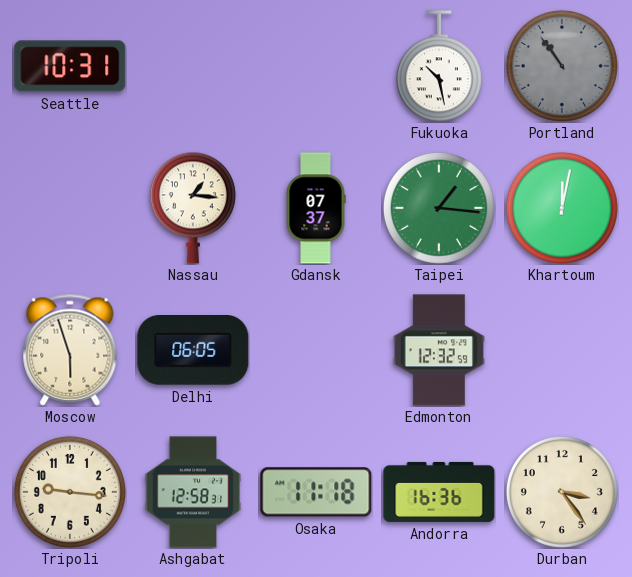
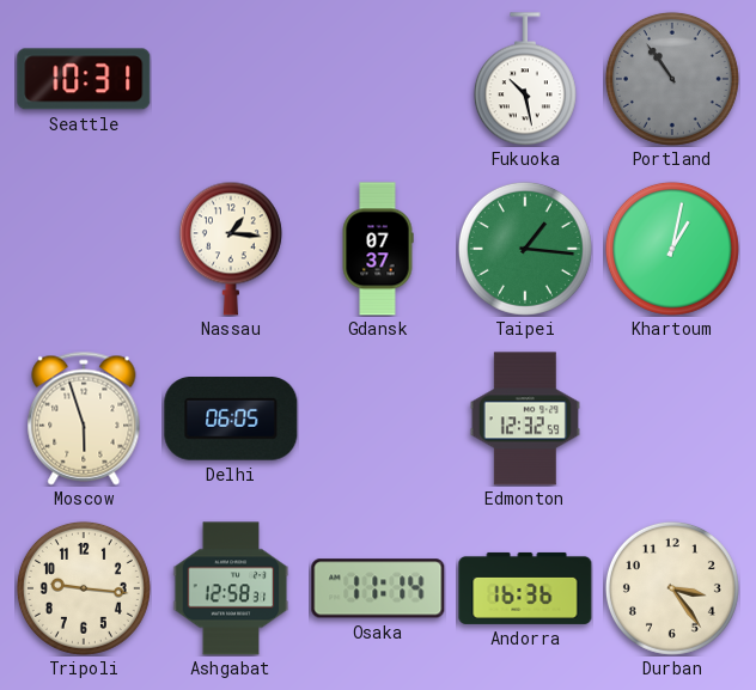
Khartoum: 12:02 -> 1:02 (672, 249)
Osaka: 11:18 -> 11:14 (378, 588)
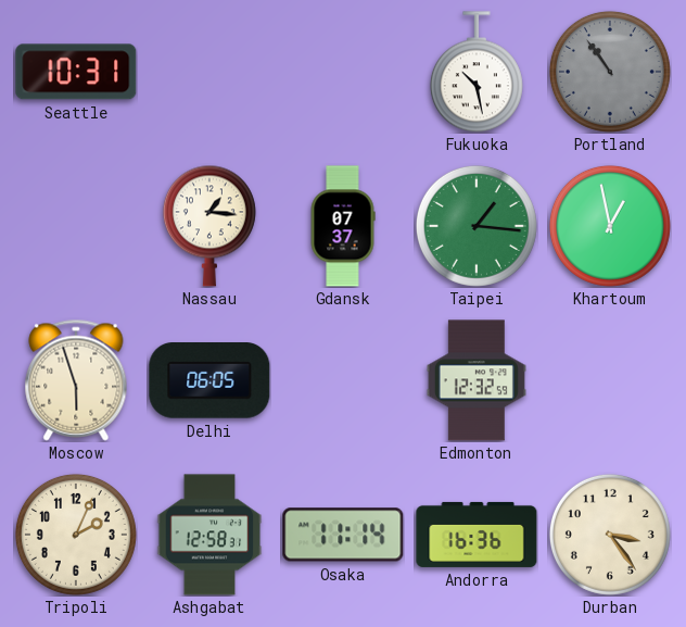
Khartoum: 1:02 -> 12:58 (610, 226)
Tripoli: 9:16 -> 2:04 (76, 535)
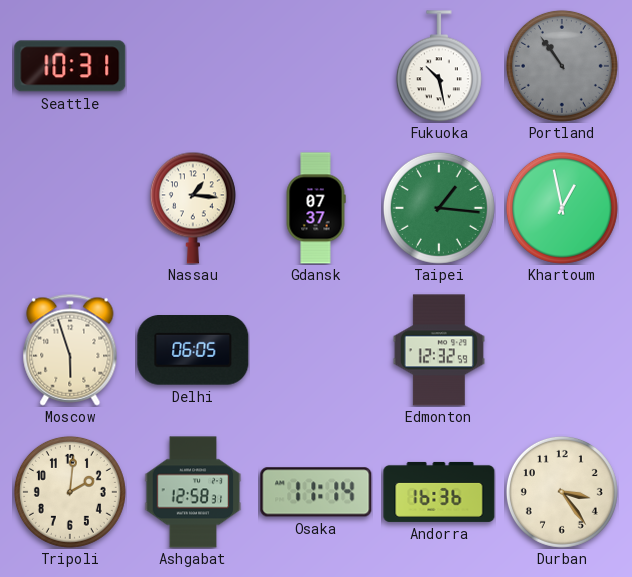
Tripoli: 2:04 -> 2:01 (70, 492)
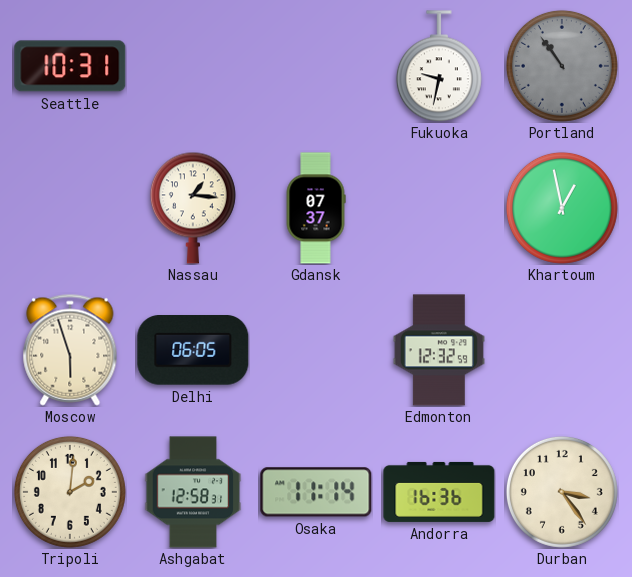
Fukuoka: 10:28 -> 9:32 (439, 66)
Taipei: 1:16 -> none (439, 208)
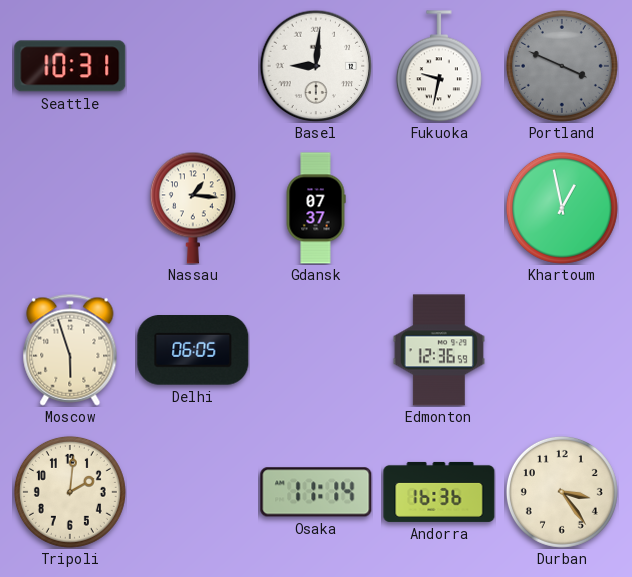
Basel: none -> 9:01 (316, 66)
Portland: 10:54 -> 3:49 (562, 66)
Edmonton: 12:32 -> 12:36 (439, 350)
Ashgabat: 12:58 -> none (193, 492)
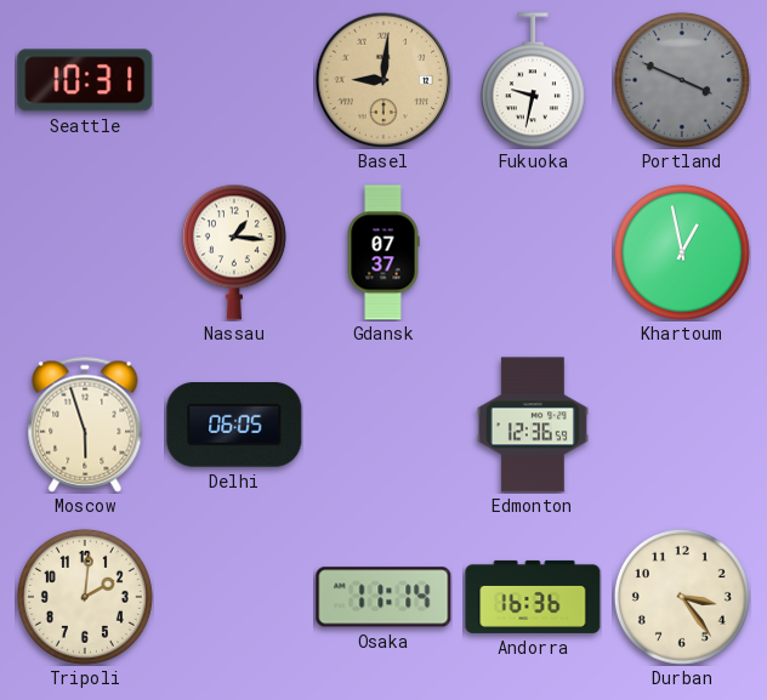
Basel dial: white -> champagne (383, 80)
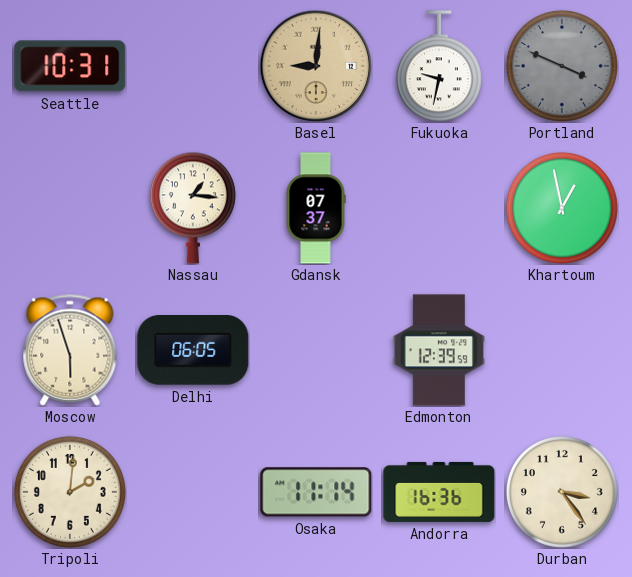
Edmonton: 12:36 -> 12:39 (439, 350)
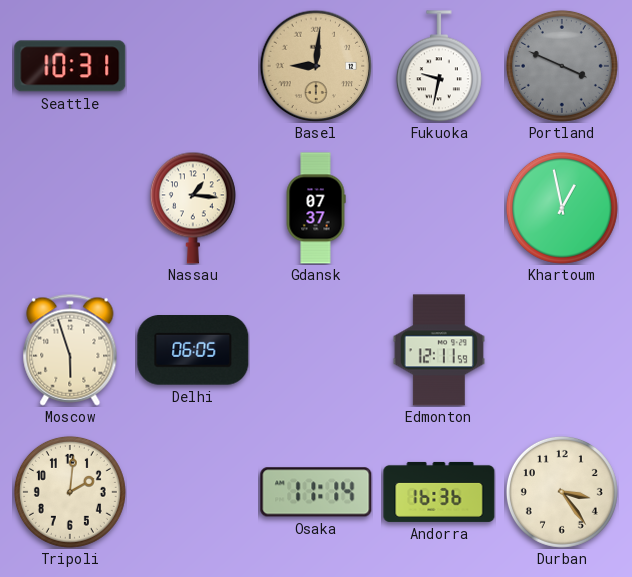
Edmonton: 12:39 -> 12:11 (439, 350)
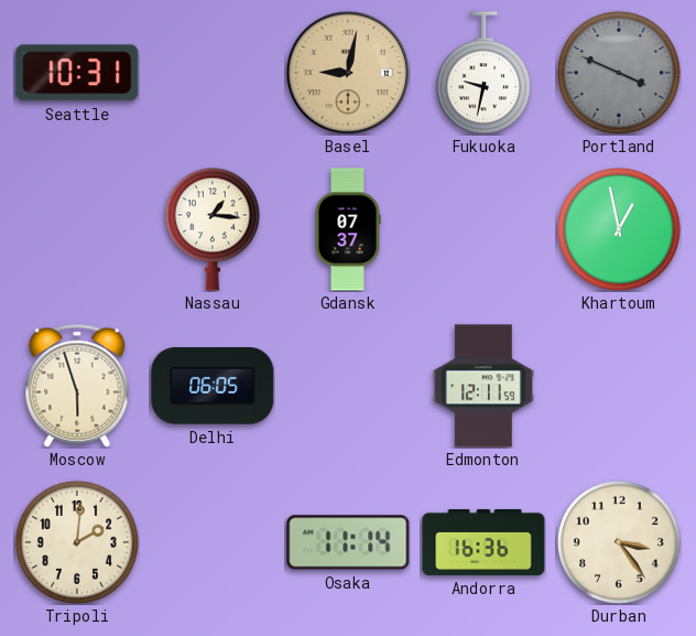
Basel: 9:01 -> 9:02 (348, 73)
